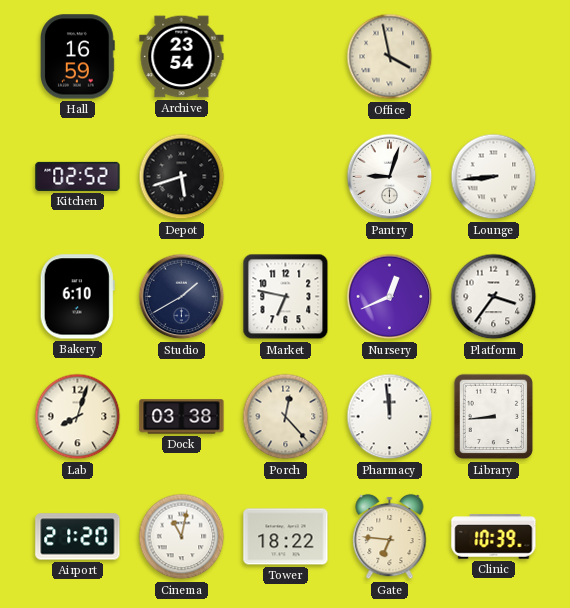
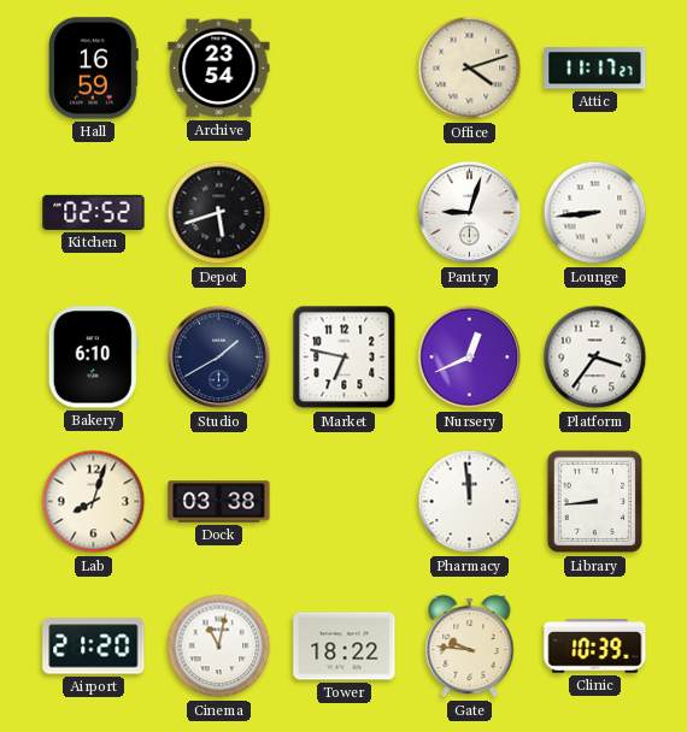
Office: 3:58 -> 4:12 (470, 69)
Attic: none -> 11:17 (595, 69)
Porch: 12:23 -> none (286, 417)
Gate: 6:46 -> 9:46 (470, 647)
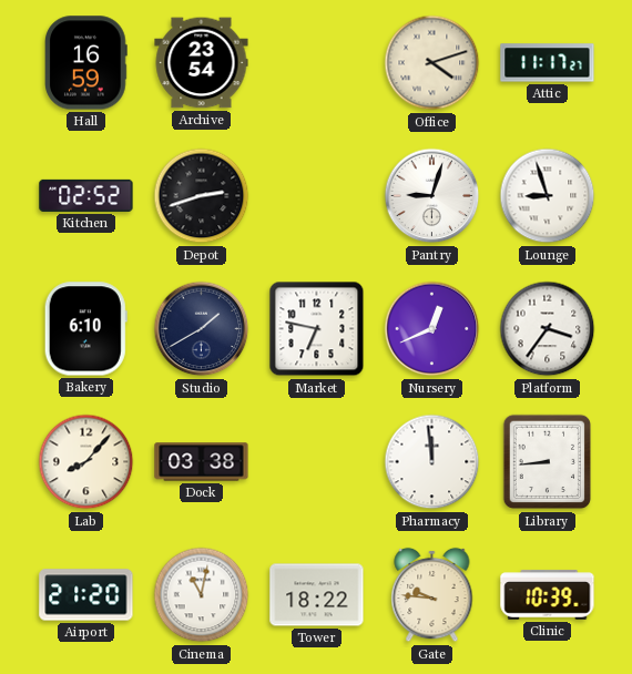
Depot: 5:42 -> 2:42 (202, 196)
Lounge: 8:44 -> 8:57 (548, 196)
Lab: 8:03 -> 8:07 (86, 462)
